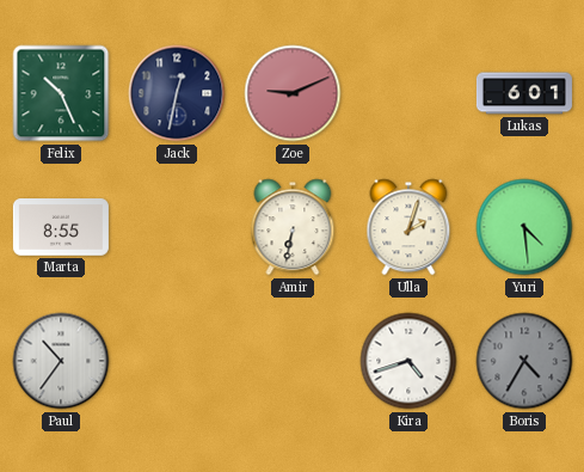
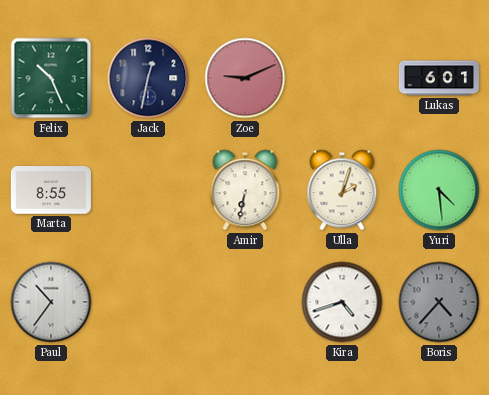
Boris: 4:35 -> 4:37 (439, 302)
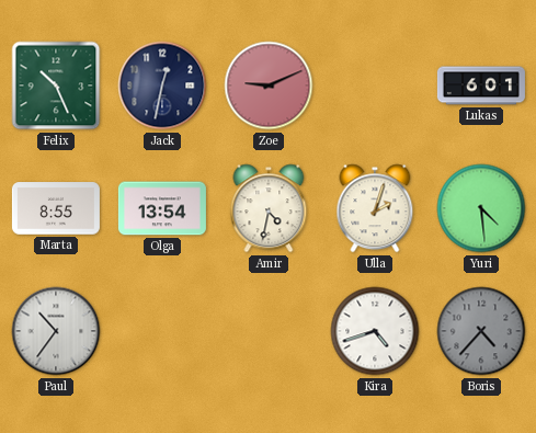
Olga: none -> 13:54 (162, 208)
Amir: 6:32 -> 4:32 (269, 208)
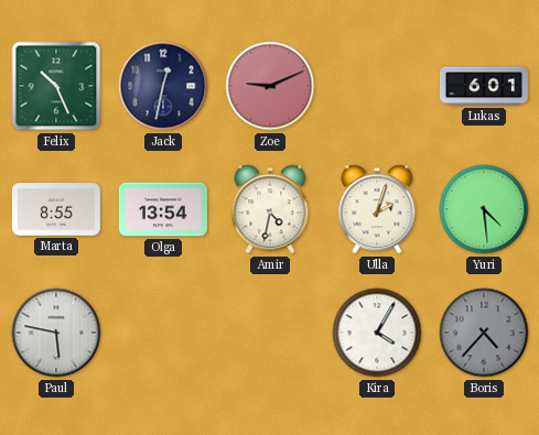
Paul: 10:36 -> 5:47 (56, 333)
Kira: 4:42 -> 4:05 (377, 333)
